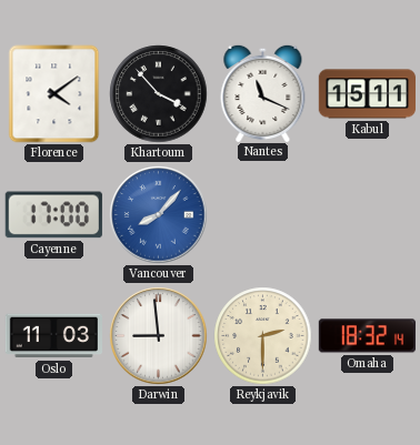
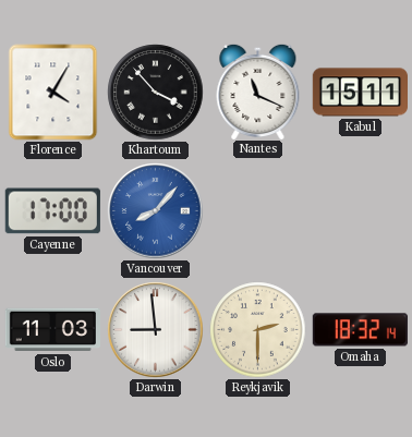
Florence: 4:09 -> 4:05 (53, 93)
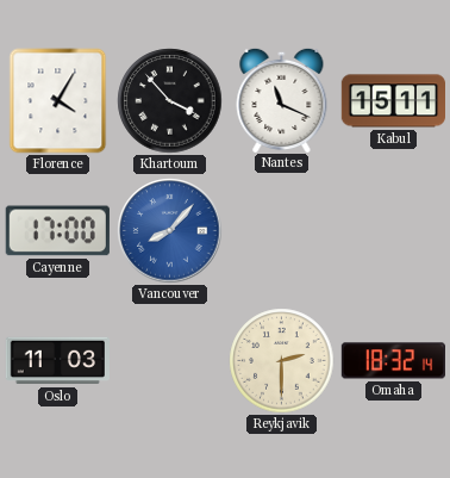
Darwin: 8:59 -> none (156, 330)
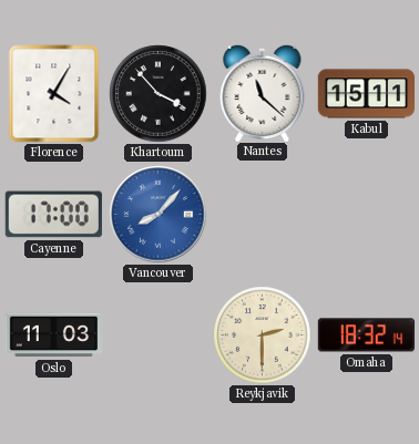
Nantes: 11:19 -> 11:22 (263, 92)
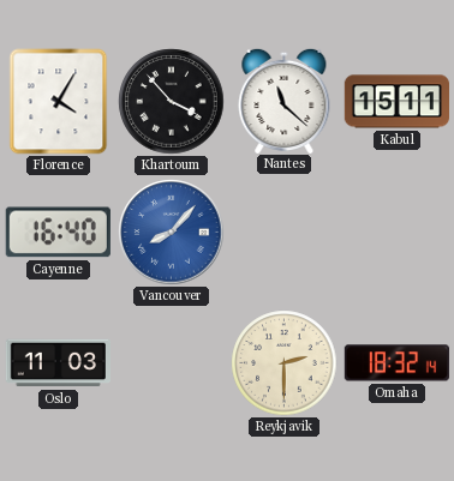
Cayenne: 17:00 -> 16:40 (58, 233)
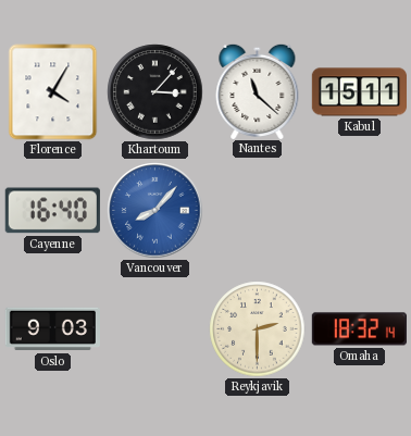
Khartoum: 3:53 -> 3:07 (155, 92)
Oslo: 11:03 -> 9:03 (52, 329)
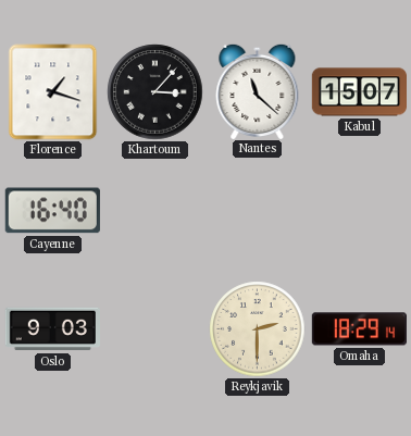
Florence: 4:05 -> 1:18 (53, 92)
Kabul: 15:11 -> 15:07 (359, 92)
Vancouver: 8:07 -> none (155, 211)
Omaha: 18:32 -> 18:29 (359, 329)
